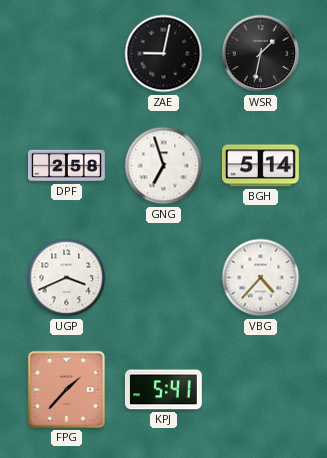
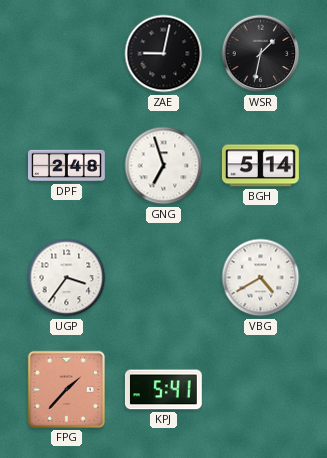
DPF: 2:58 -> 2:48 (67, 166)
UGP: 3:41 -> 3:36 (67, 278)
VBG: 4:37 -> 4:40 (261, 278)
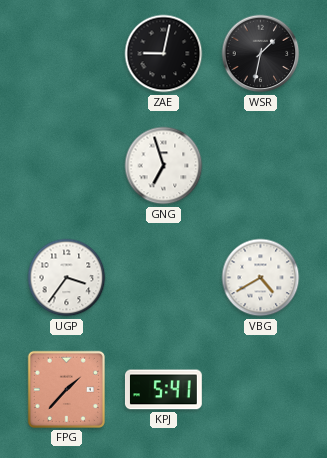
DPF: 2:48 -> none (67, 166)
BGH: 5:14 -> none (260, 166)
